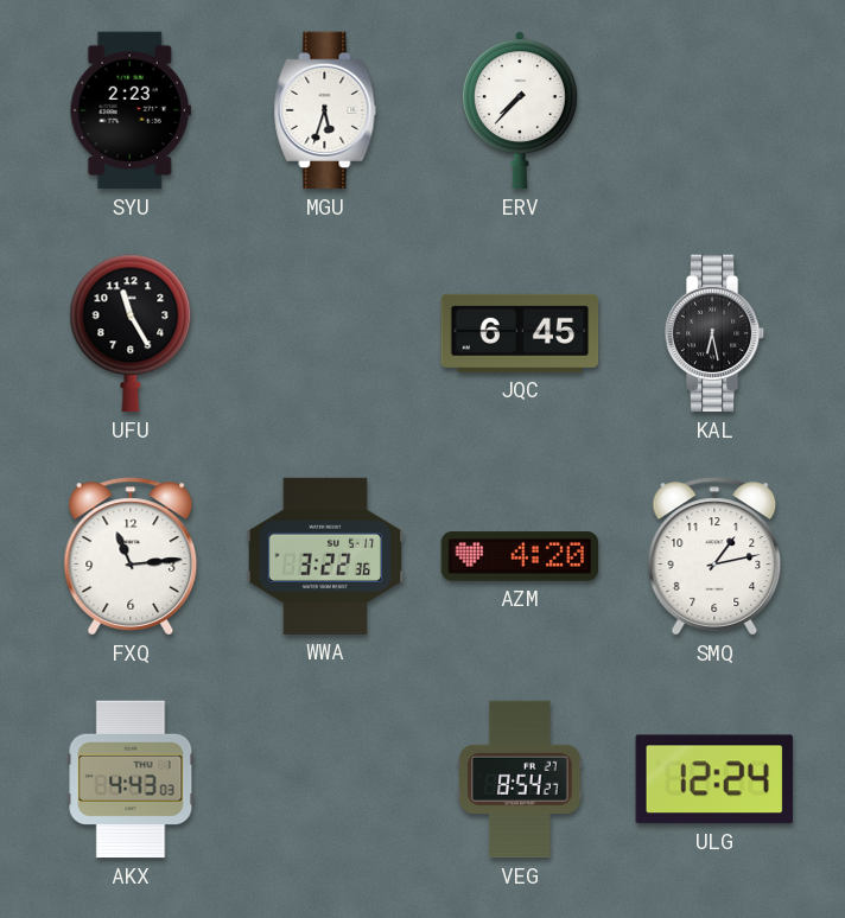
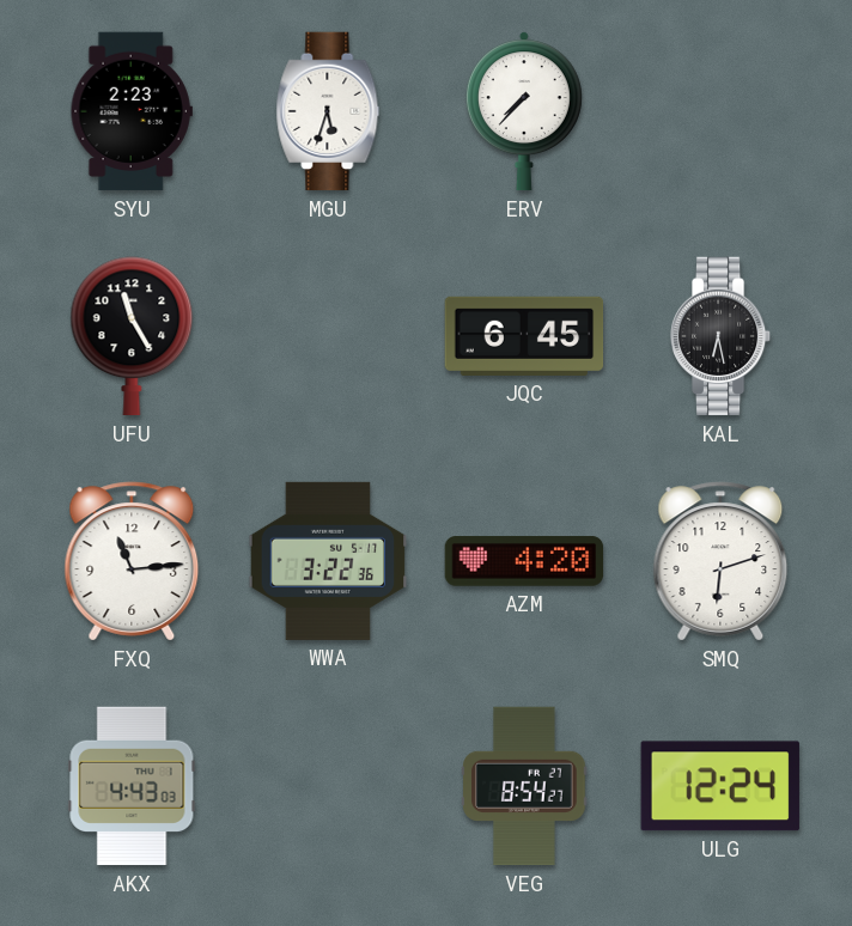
SMQ: 1:13 -> 6:12 (720, 561)
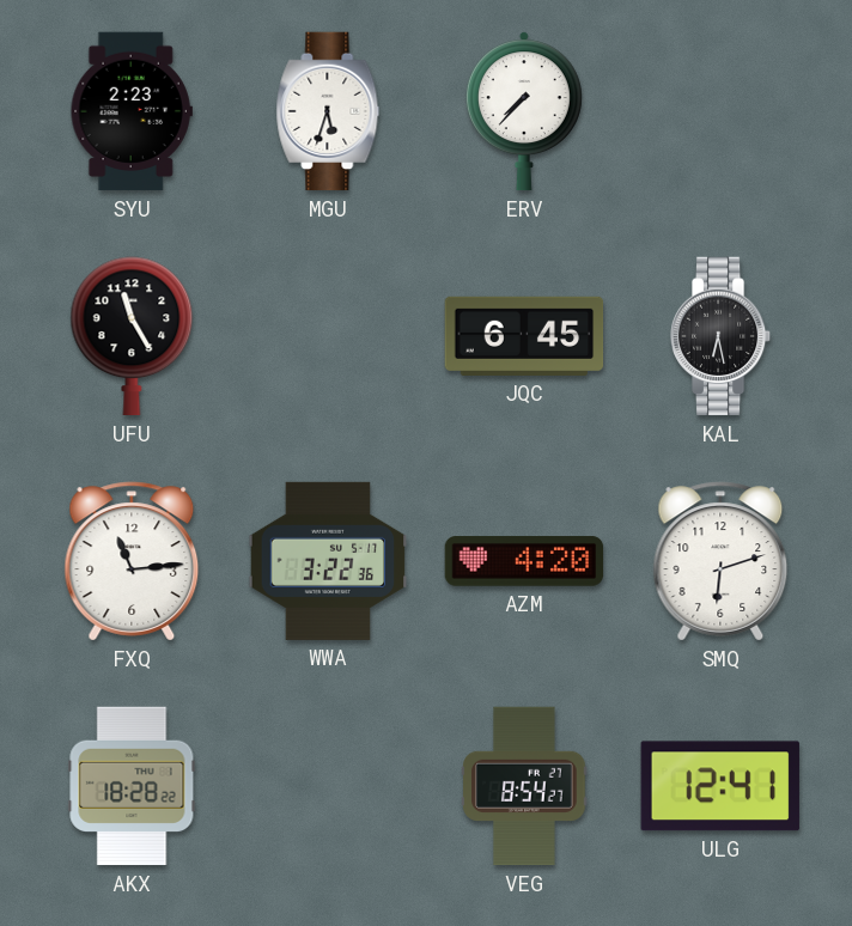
AKX: 4:43 -> 18:28 (132, 786)
ULG: 12:24 -> 12:41 (720, 786)
